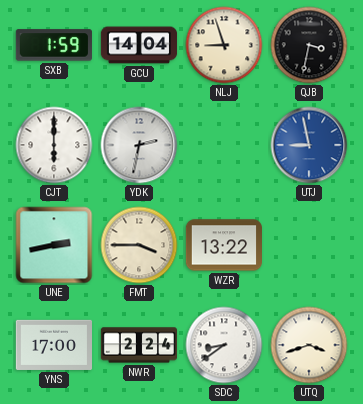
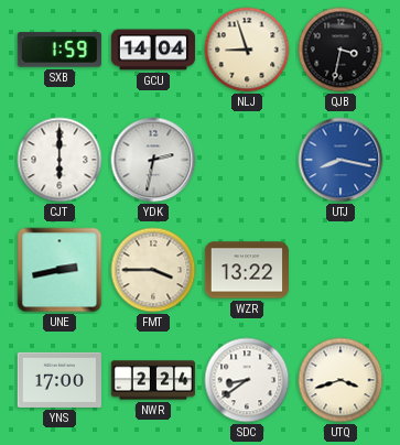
UTJ: 8:58 -> 8:17 (340, 160)
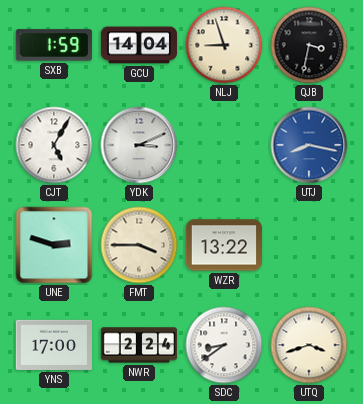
CJT: 6:00 -> 5:05 (54, 145)
YDK: 2:32 -> 3:11 (139, 145)
UNE: 2:43 -> 2:48 (54, 245)
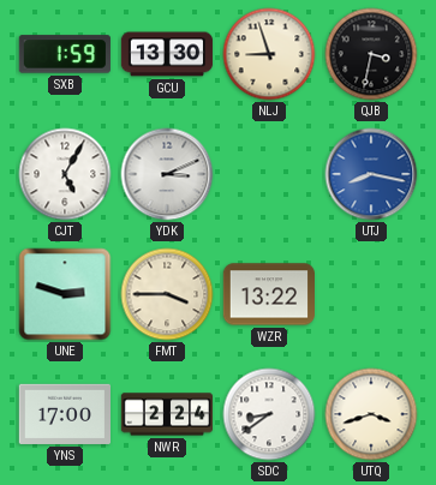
GCU: 14:04 -> 13:30 (167, 54)
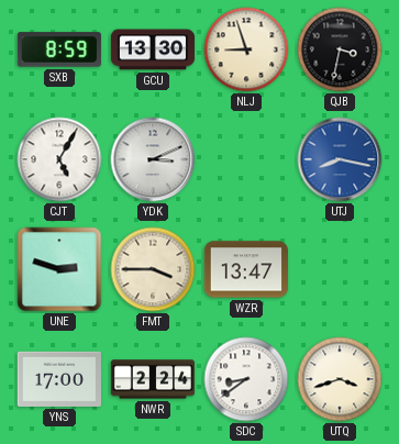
SXB: 1:59 -> 8:59 (59, 49)
WZR: 13:22 -> 13:47 (245, 269)
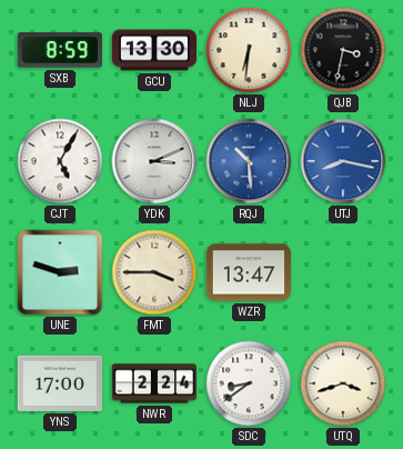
NLJ: 8:57 -> 6:31 (249, 50)
RQJ: none -> 10:29 (249, 161)
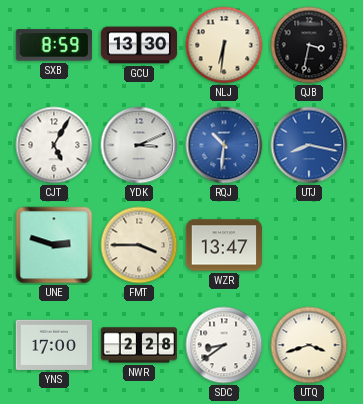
RQJ: 10:29 -> 10:31 (224, 145)
NWR: 2:24 -> 2:28 (139, 345)
